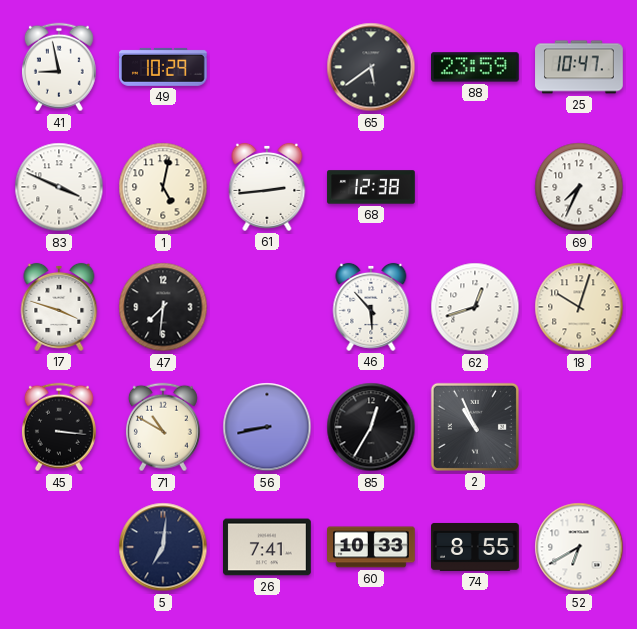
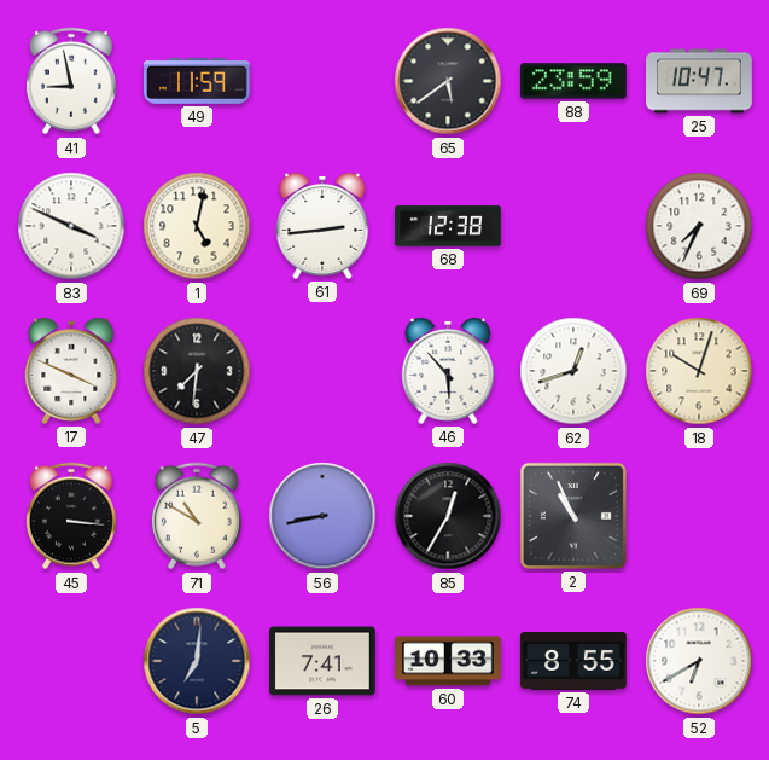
49: 10:29 -> 11:59 (198, 81)
17: 3:48 -> 3:49 (71, 371)
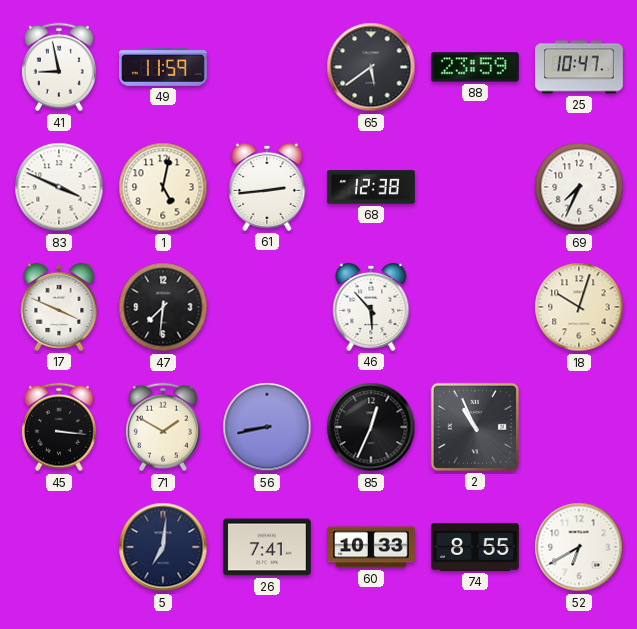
62: 12:42 -> none (573, 371)
71: 10:50 -> 1:50 (163, 427)
85: 12:35 -> 12:34 (371, 427)
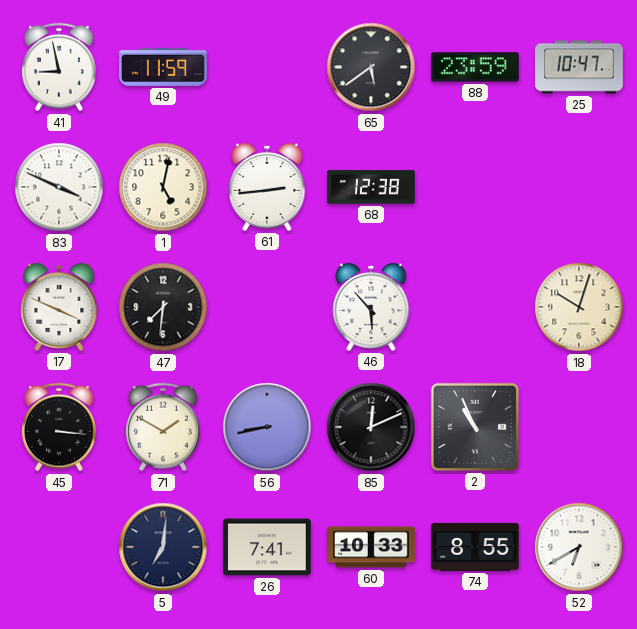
69: 7:34 -> none (579, 187)
85: 12:34 -> 12:11 (371, 427)
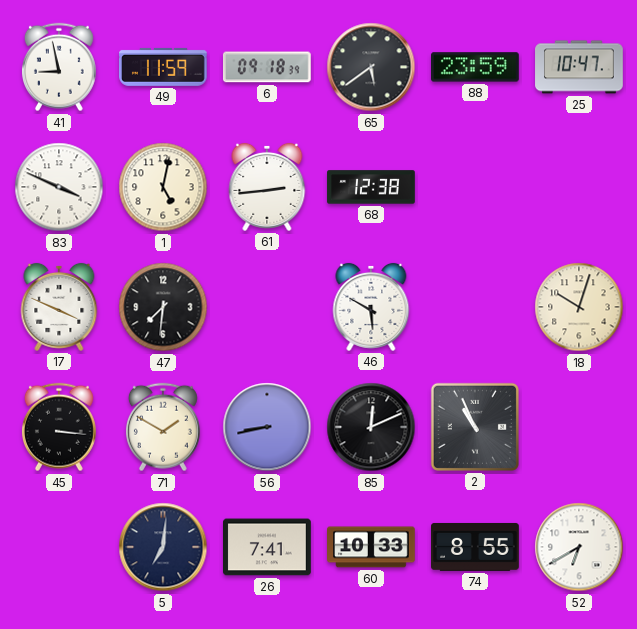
6: none -> 09:18 (267, 67)
46: 5:53 -> 5:50 (371, 307)
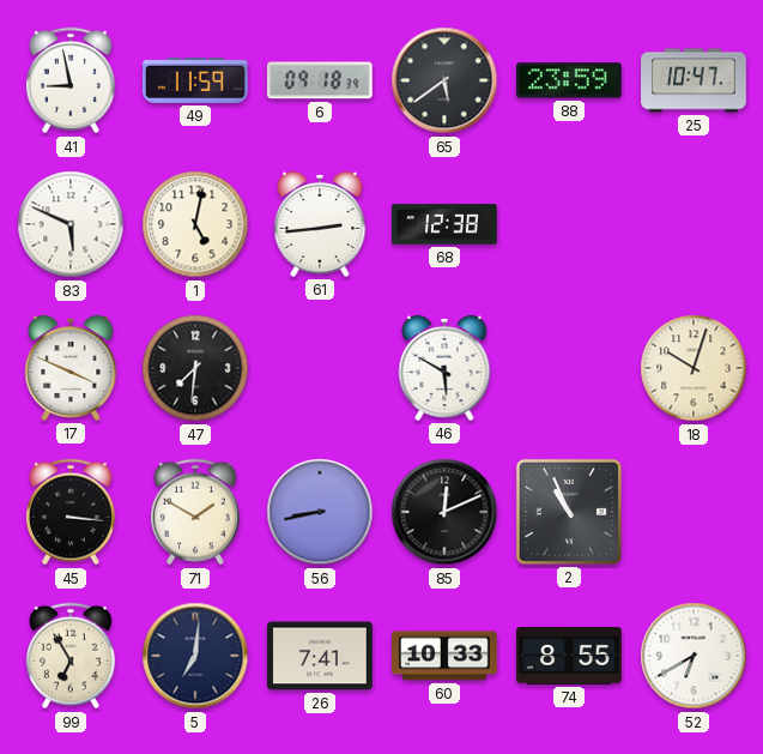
83: 3:49 -> 5:49 (71, 224)
99: none -> 6:55 (71, 656)
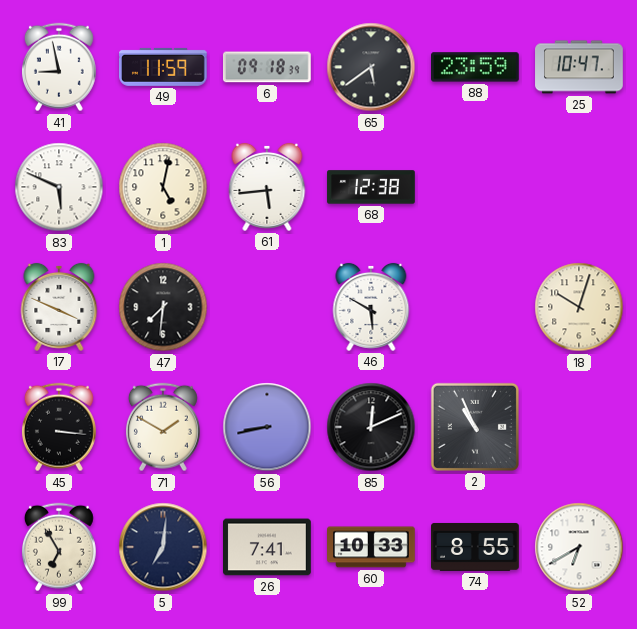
61: 2:44 -> 5:44 (267, 187)
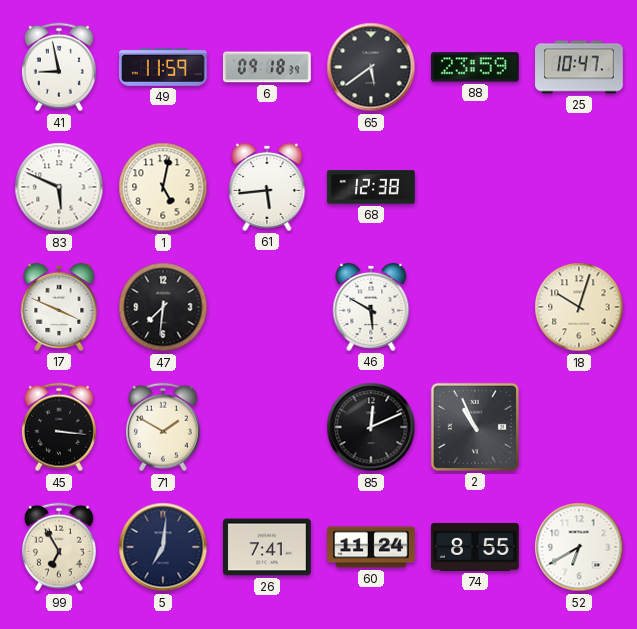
56: 8:43 -> none (267, 427)
60: 10:33 -> 11:24 (372, 547)
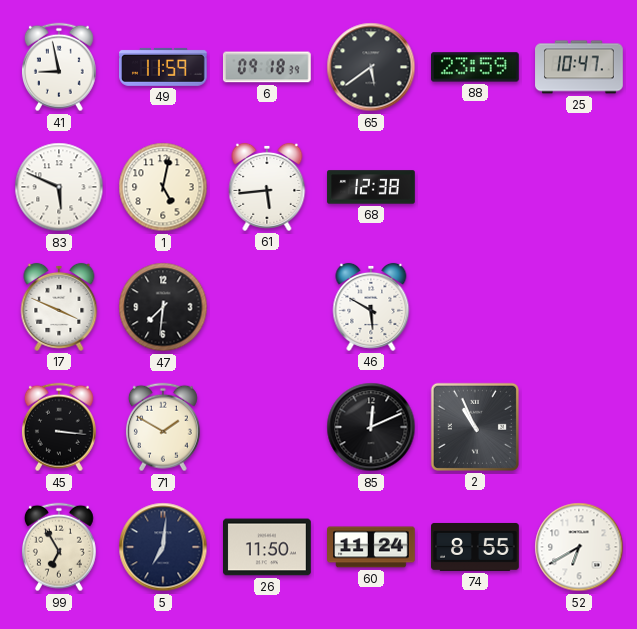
18: 10:03 -> none (579, 307)
26: 7:41 -> 11:50 (268, 547)
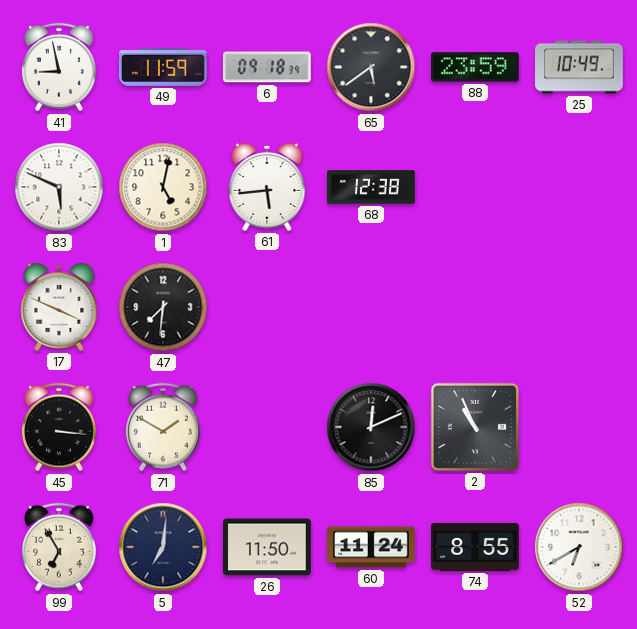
25: 10:47 -> 10:49 (579, 67)
46: 5:50 -> none (371, 307)
